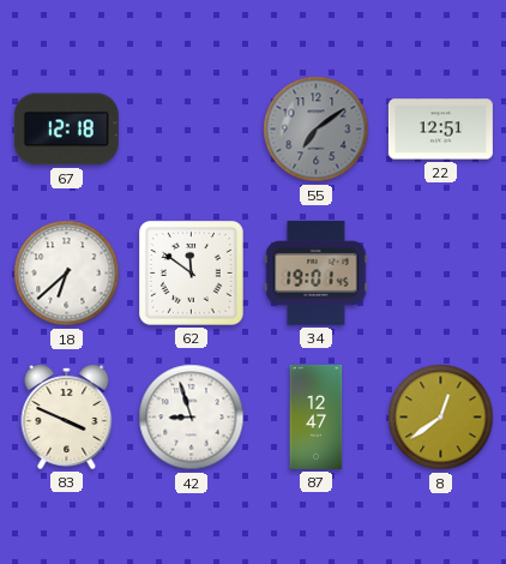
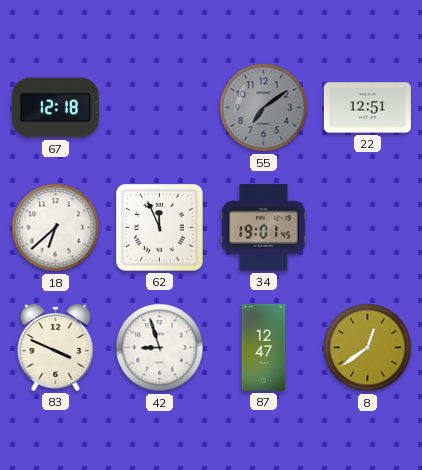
62: 11:51 -> 11:56 (160, 228)
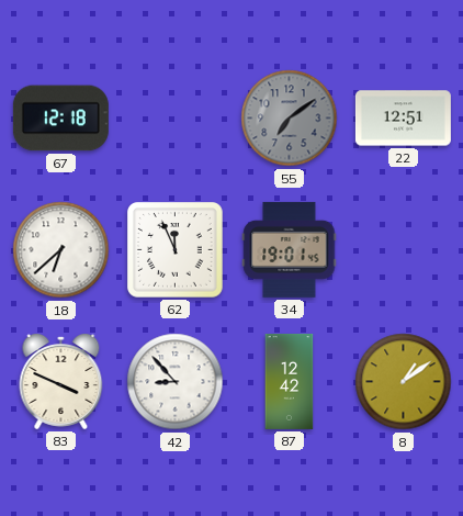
42: 8:57 -> 8:53 (176, 382)
87: 12:47 -> 12:42 (290, 381)
8: 12:39 -> 1:09 (404, 382)
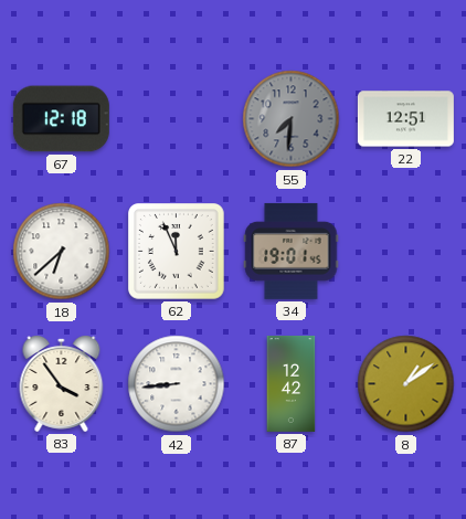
55: 7:09 -> 7:31 (292, 119)
83: 3:49 -> 3:54 (62, 384)
42: 8:53 -> 8:44 (177, 384)
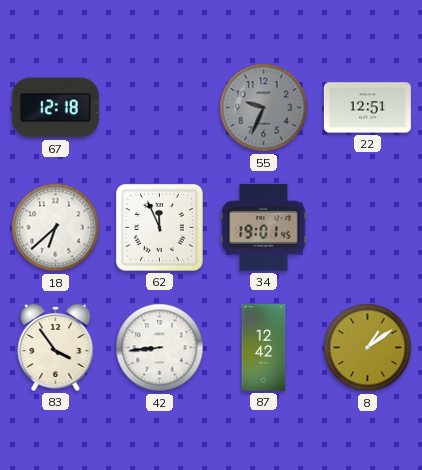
55: 7:31 -> 9:34 (264, 108)
